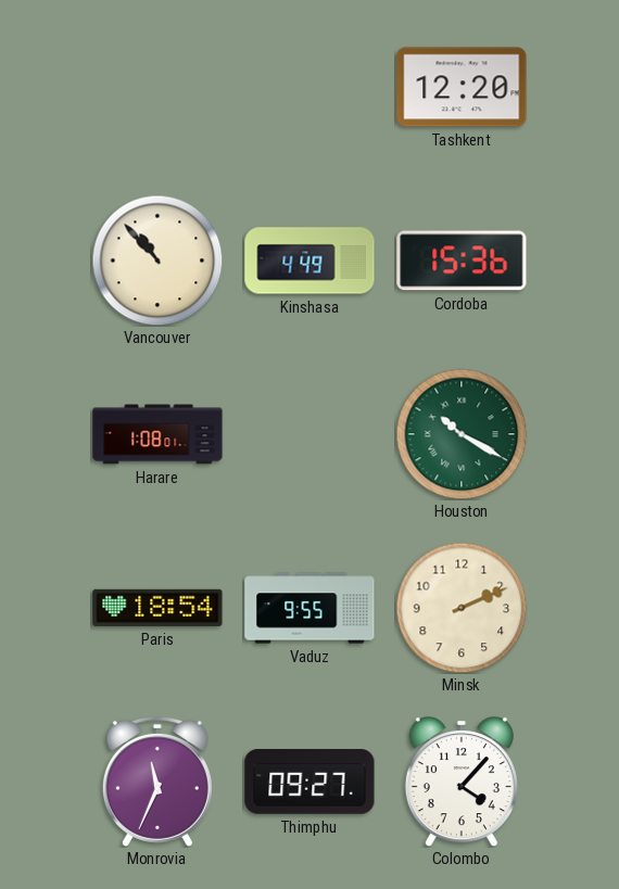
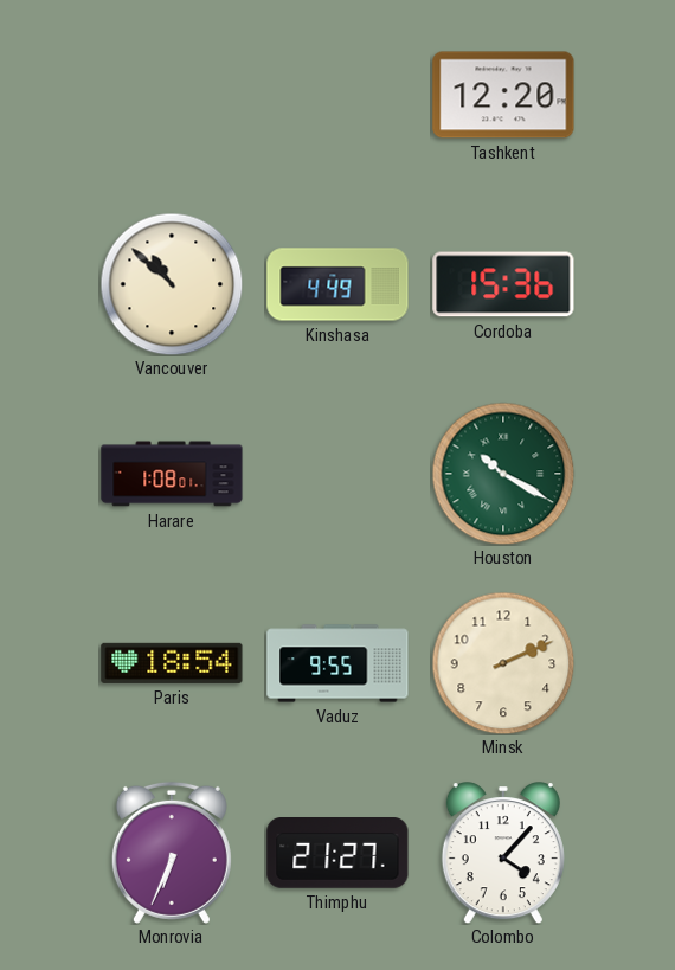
Vancouver: 10:53 -> 10:52 (172, 284)
Monrovia: 11:34 -> 6:34 (172, 853)
Thimphu: 09:27 -> 21:27 (337, 854)
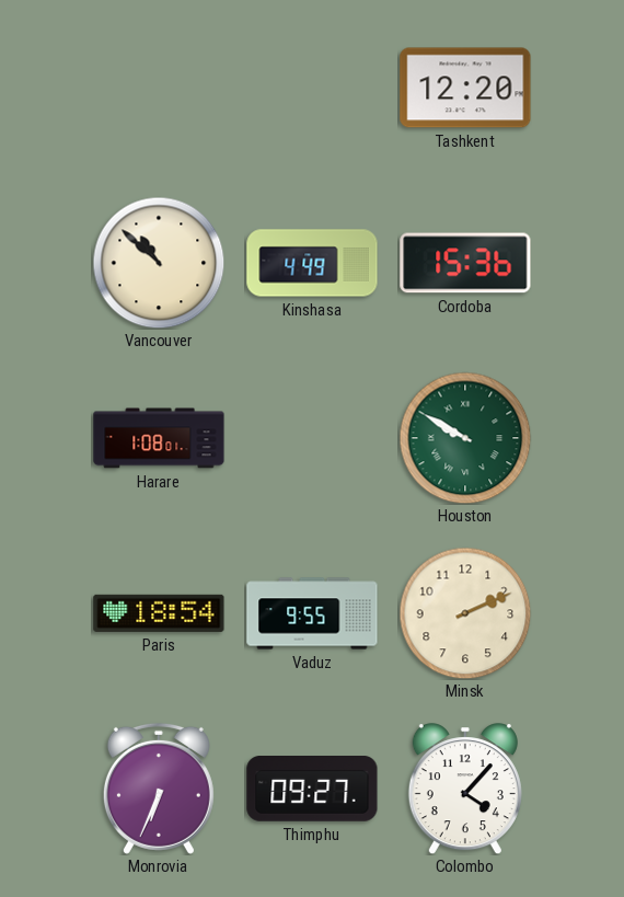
Houston: 10:20 -> 9:50 (465, 438)
Thimphu: 21:27 -> 09:27 (312, 790)
